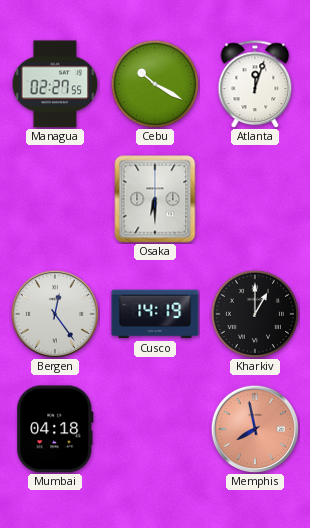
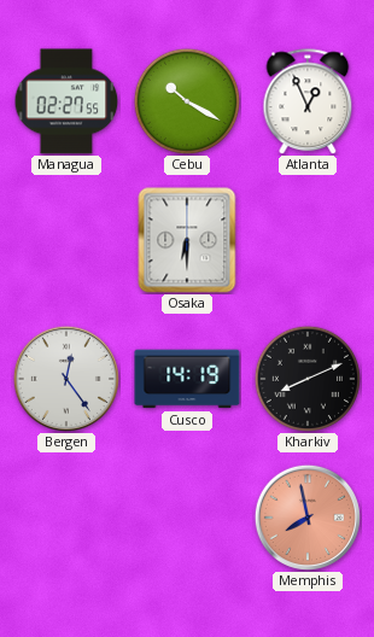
Atlanta: 12:03 -> 12:56 (308, 101)
Kharkiv: 1:00 -> 8:11 (306, 378)
Mumbai: 04:18 -> none (55, 429)
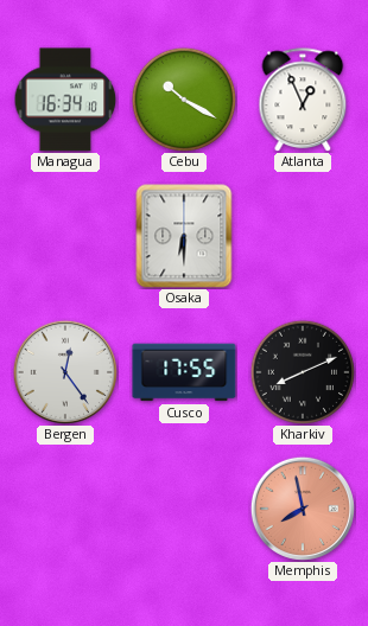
Managua: 02:27 -> 16:34 (65, 100)
Cusco: 14:19 -> 17:55 (184, 372)
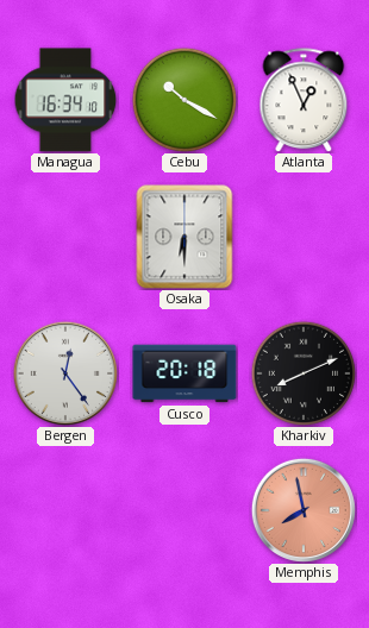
Cusco: 17:55 -> 20:18 (185, 373)
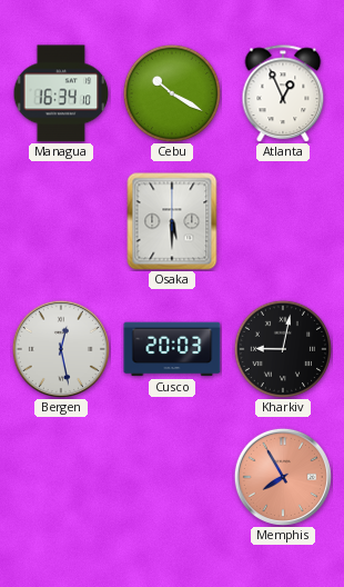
Osaka: 6:30 -> 5:30 (172, 221)
Bergen: 12:24 -> 12:28 (61, 349)
Cusco: 20:18 -> 20:03 (172, 349)
Kharkiv: 8:11 -> 9:02 (282, 348)
Memphis: 7:58 -> 7:55 (283, 477)
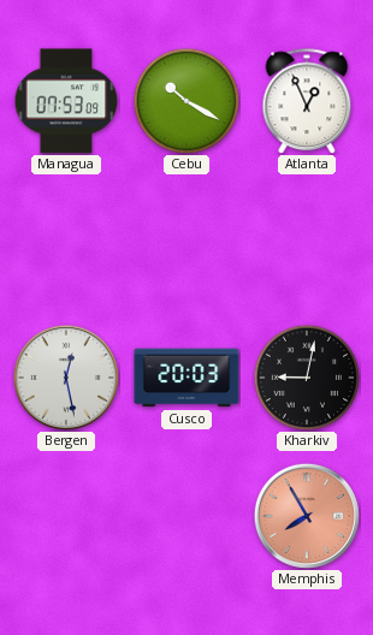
Managua: 16:34 -> 07:53 (66, 101)
Osaka: 5:30 -> none (172, 221)
